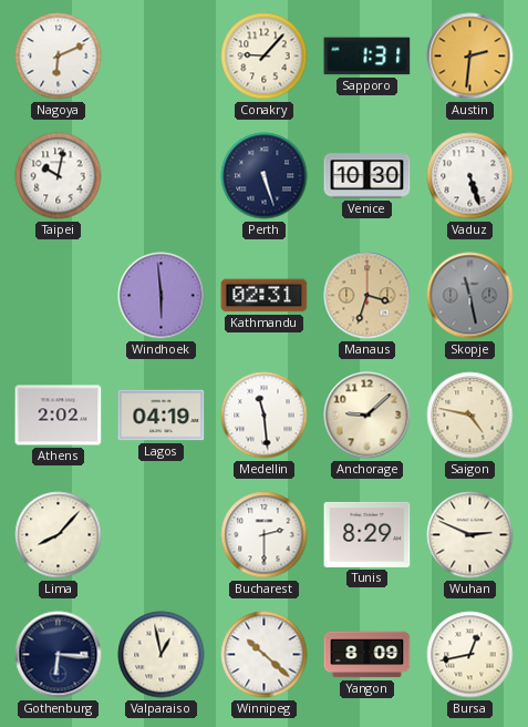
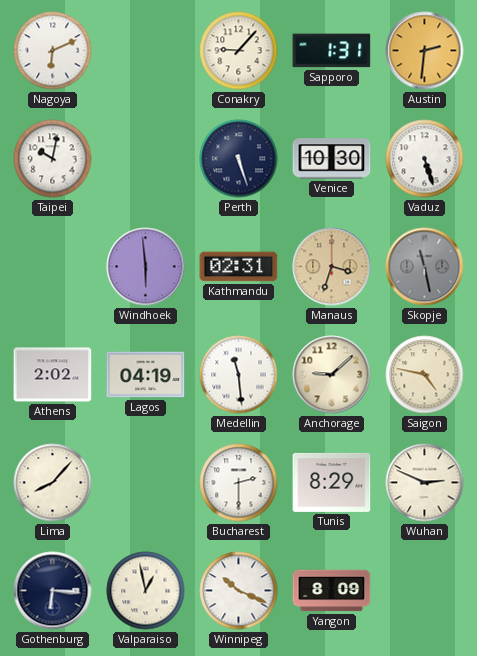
Winnipeg: 10:22 -> 10:19 (239, 591)
Bursa: 12:43 -> none (470, 655)
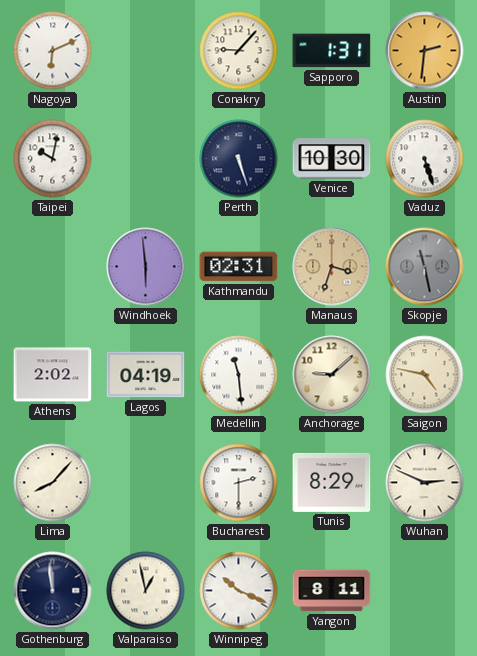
Gothenburg: 6:16 -> 11:59 (53, 591)
Yangon: 8:09 -> 8:11 (332, 591)
